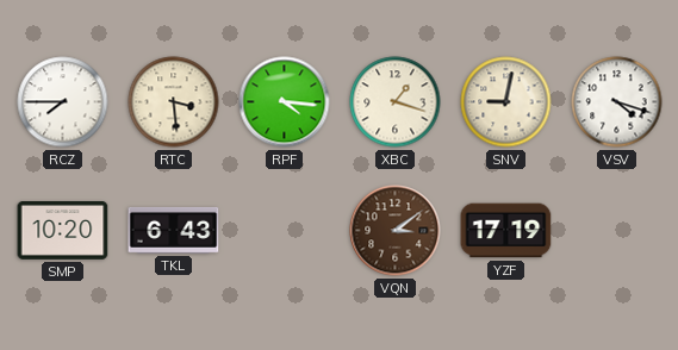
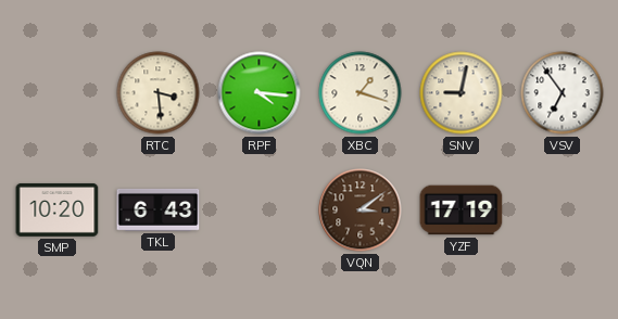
RCZ: 7:45 -> none (63, 102)
VSV: 4:18 -> 6:54 (563, 93)
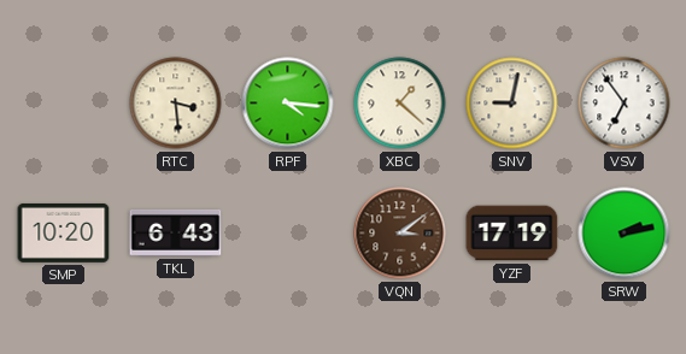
XBC: 1:18 -> 1:22 (400, 104)
SRW: none -> 2:13 (625, 234)
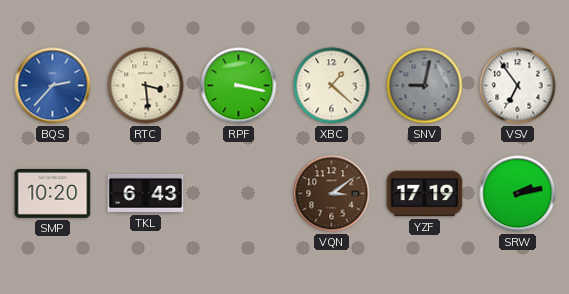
BQS: none -> 2:37 (53, 86)
RPF: 4:16 -> 3:17 (239, 86)
SNV dial: cream -> grey (425, 86)
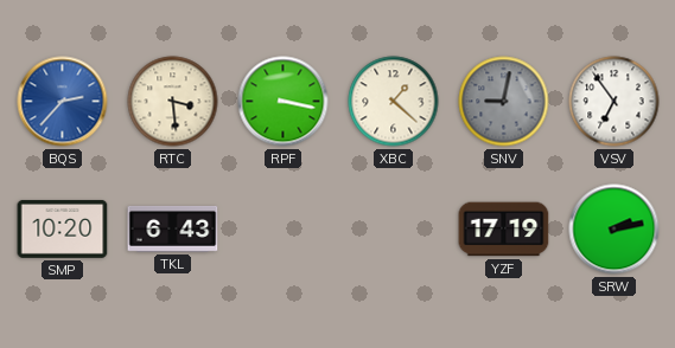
VQN: 3:09 -> none (332, 194)
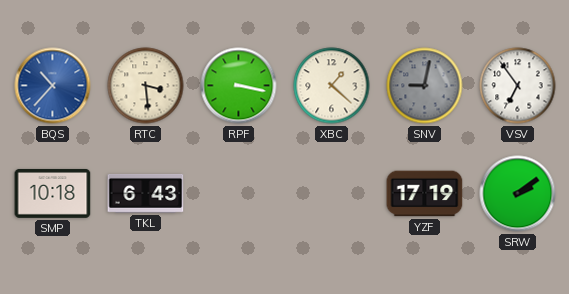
BQS: 2:37 -> 10:37 (53, 86)
SMP: 10:20 -> 10:18 (53, 194)
SRW: 2:13 -> 2:09 (518, 194)
